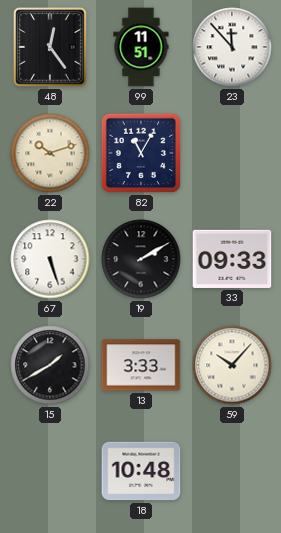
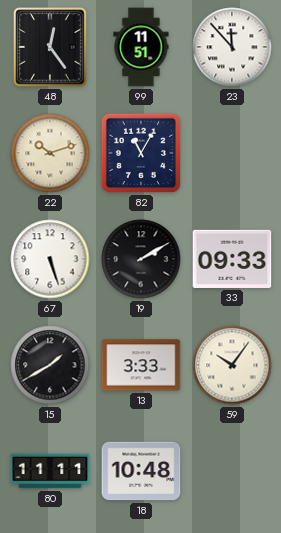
59: 10:07 -> 10:06 (232, 365)
80: none -> 11:11 (50, 471)
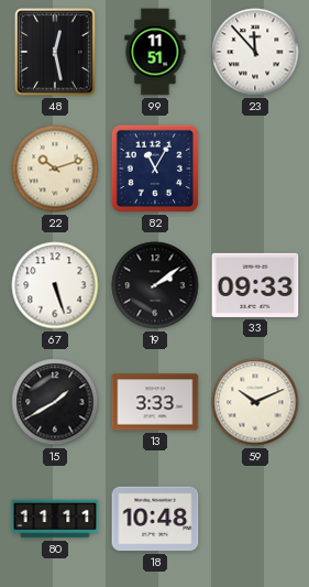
48: 12:24 -> 12:28 (55, 52)
19: 2:10 -> 2:09 (155, 285)
59: 10:06 -> 10:11 (255, 402)
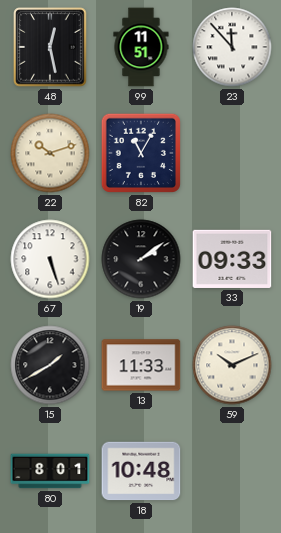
13: 3:33 -> 11:33 (141, 365)
80: 11:11 -> 8:01 (50, 471)
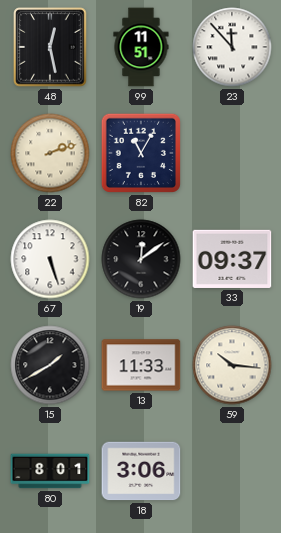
22: 10:12 -> 2:12 (50, 153)
19: 2:09 -> 12:09 (141, 259)
33: 09:33 -> 09:37 (232, 259)
59: 10:11 -> 10:16 (232, 365)
18: 10:48 -> 3:06 (141, 471)
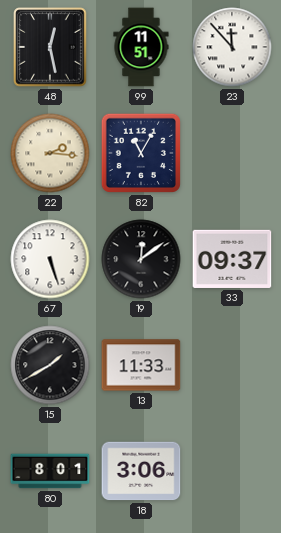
22: 2:12 -> 2:16 (50, 153)
59: 10:16 -> none (232, 365)
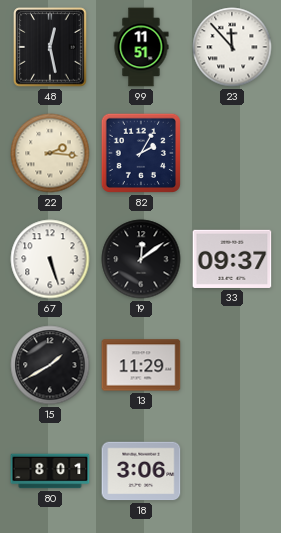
82: 11:05 -> 2:05 (141, 153)
13: 11:33 -> 11:29 (141, 365)
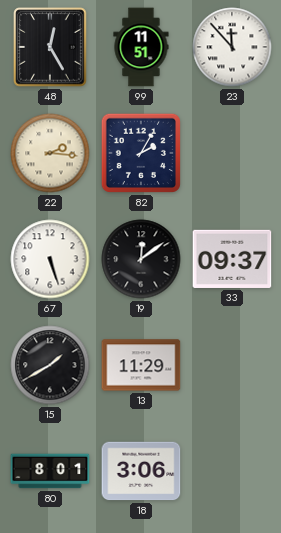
48: 12:28 -> 12:25 (50, 47)
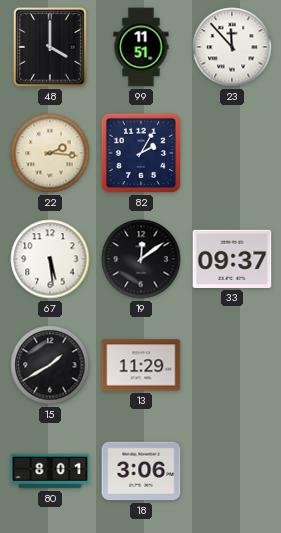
48: 12:25 -> 4:00 (50, 47)
67: 5:27 -> 5:29 (50, 259)
